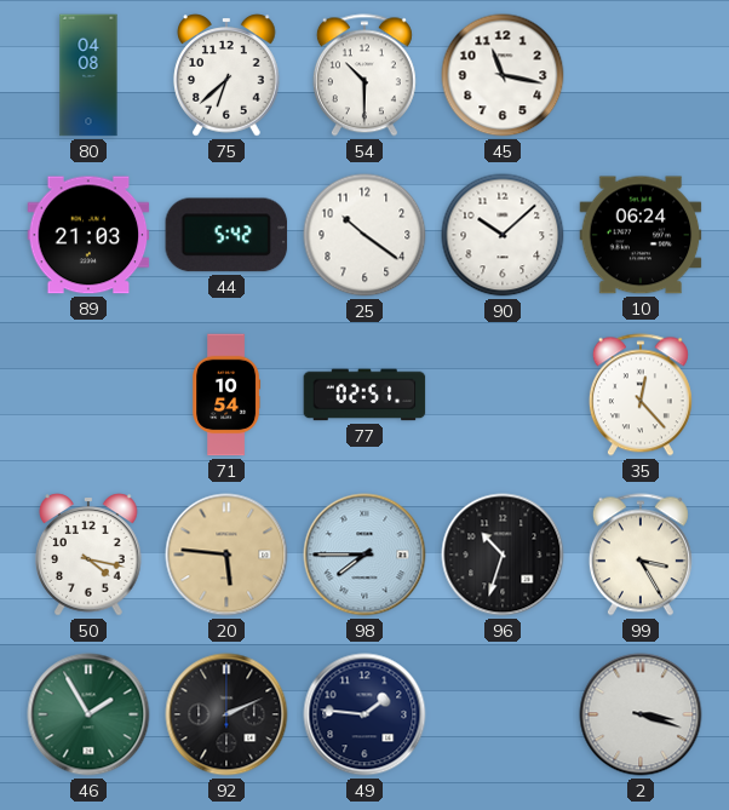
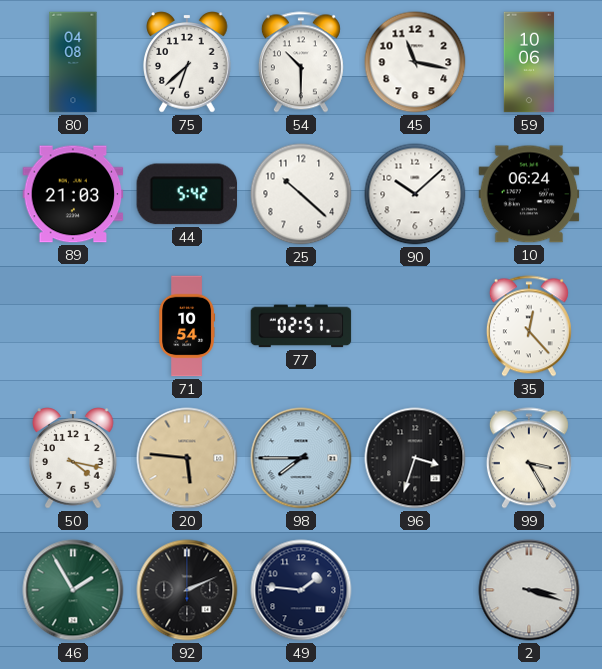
59: none -> 10:06 (529, 62)
25: 10:21 -> 10:22 (301, 194)
96: 10:33 -> 3:33 (415, 458)
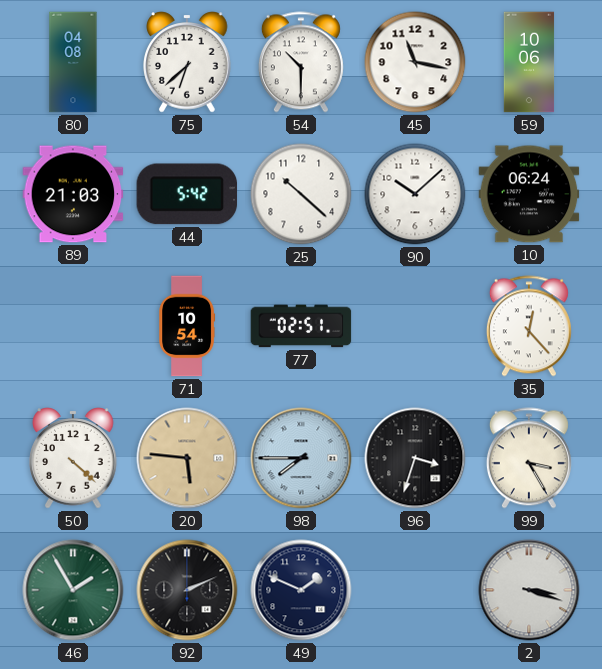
50: 4:17 -> 4:22 (73, 458)
49: 1:46 -> 1:49 (301, 590)
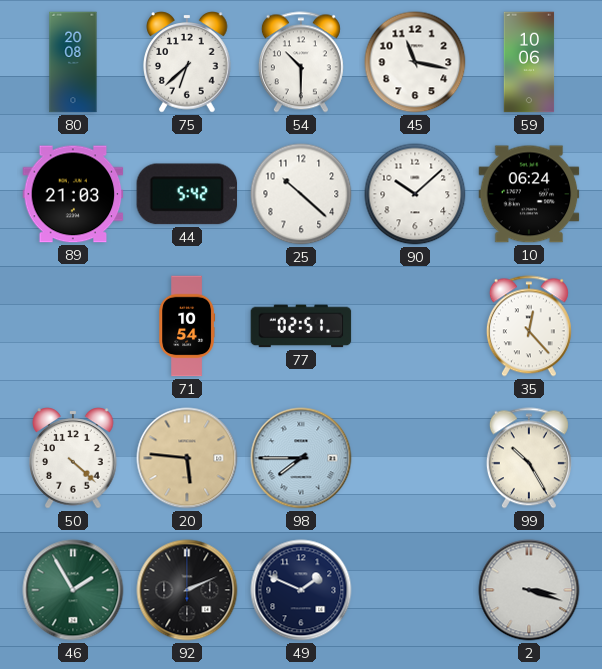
80: 04:08 -> 20:08 (73, 62)
96: 3:33 -> none (415, 458)
99: 3:25 -> 10:25 (529, 458)
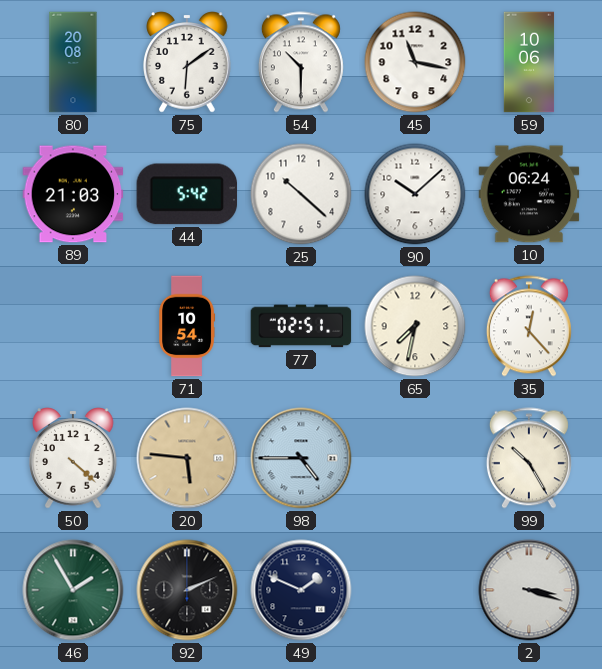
75: 6:38 -> 6:09 (187, 62)
65: none -> 7:32 (415, 326)
98: 7:45 -> 4:45 (301, 458)
